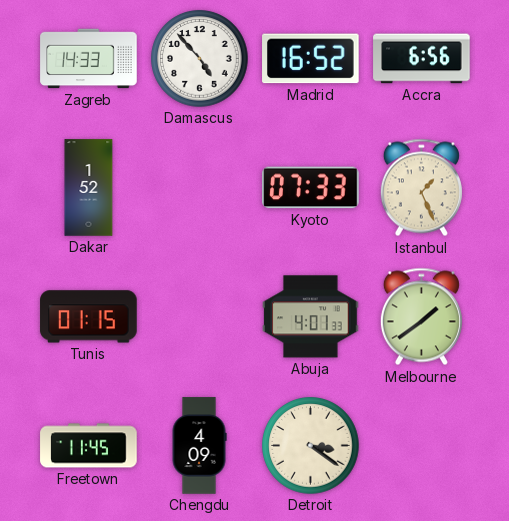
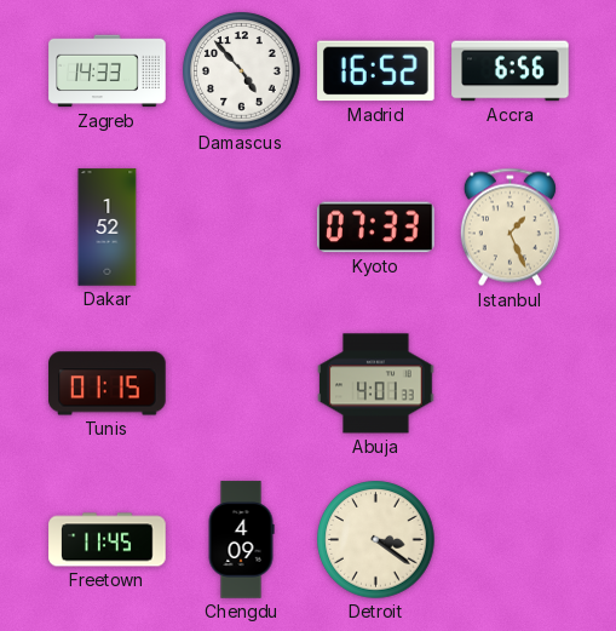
Melbourne: 1:39 -> none (421, 317)
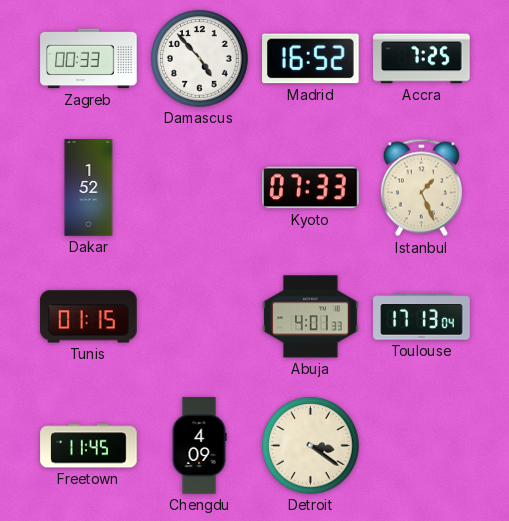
Zagreb: 14:33 -> 00:33 (89, 59)
Accra: 6:56 -> 7:25 (422, 59)
Toulouse: none -> 17:13 (422, 317)
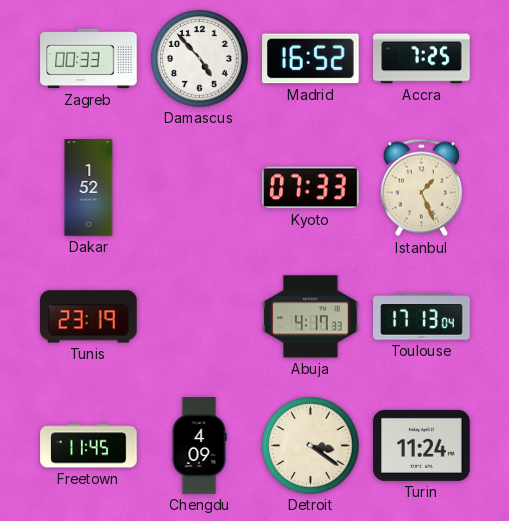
Tunis: 01:15 -> 23:19 (89, 317)
Abuja: 4:01 -> 4:17 (311, 317)
Turin: none -> 11:24 (422, 445)
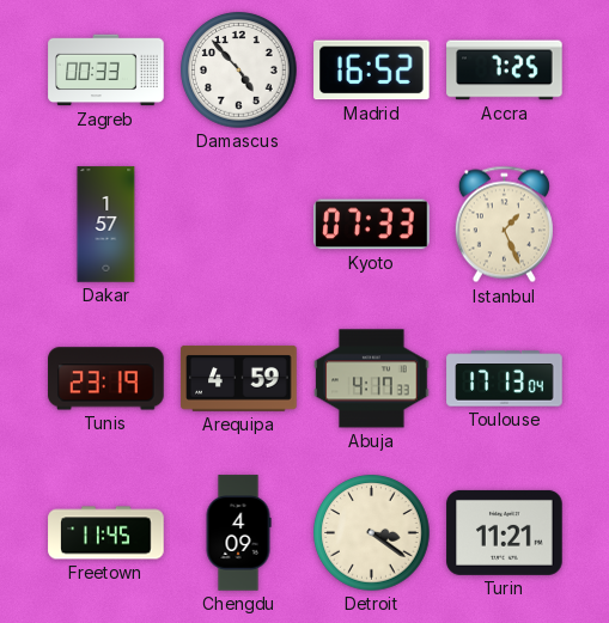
Dakar: 1:52 -> 1:57 (106, 225)
Arequipa: none -> 4:59 (239, 379)
Turin: 11:24 -> 11:21 (505, 532)
